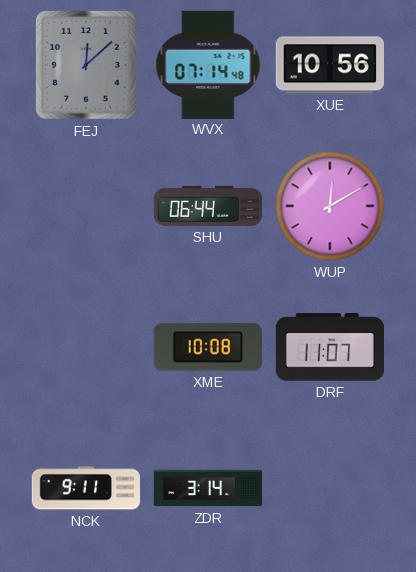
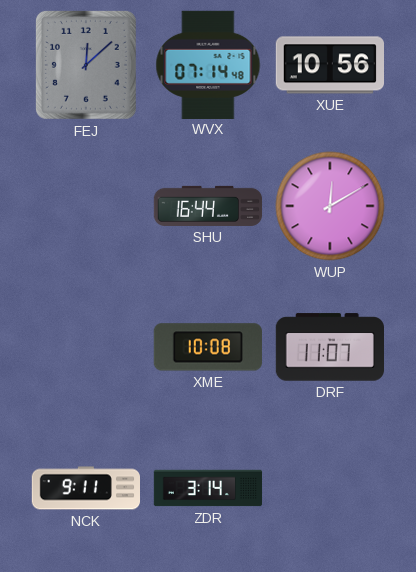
SHU: 06:44 -> 16:44 (208, 206)
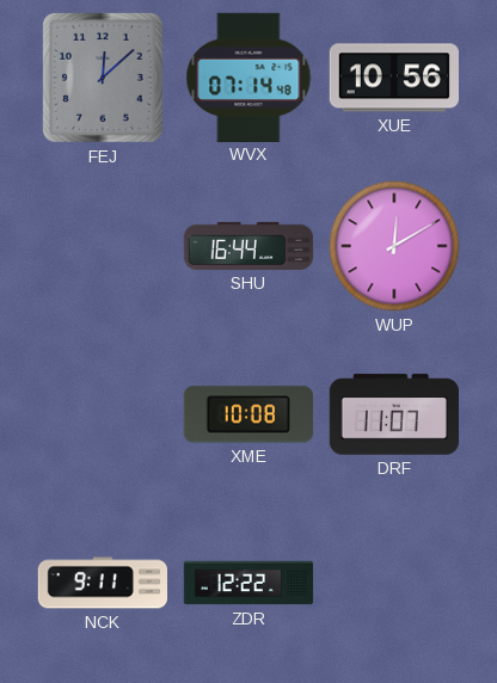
ZDR: 3:14 -> 12:22 (249, 583)
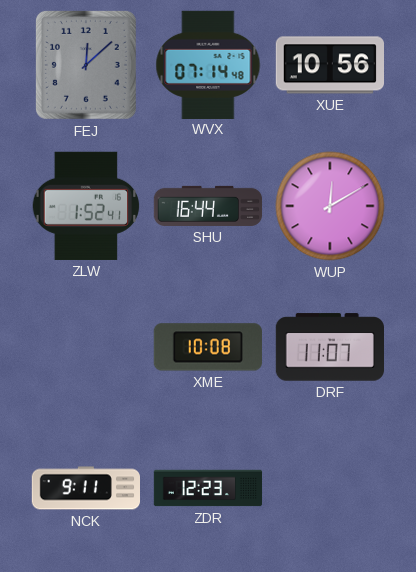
ZLW: none -> 1:52 (86, 206)
ZDR: 12:22 -> 12:23 (208, 488)
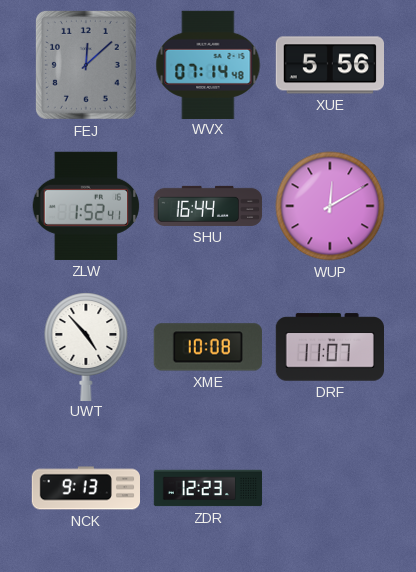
XUE: 10:56 -> 5:56 (329, 65)
UWT: none -> 4:53 (86, 346)
NCK: 9:11 -> 9:13 (85, 488)
